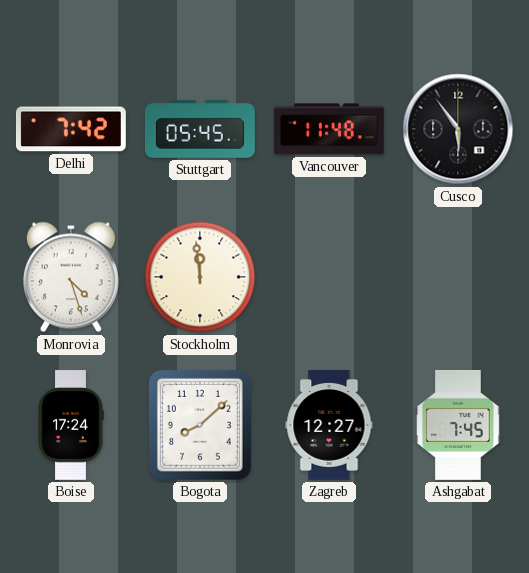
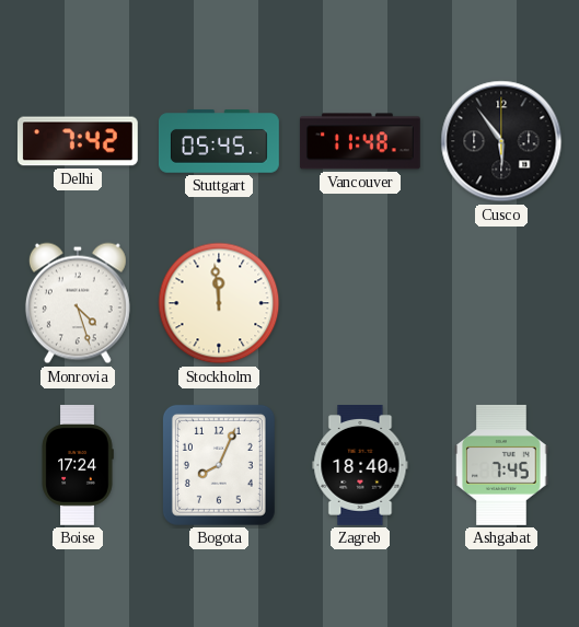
Bogota: 8:08 -> 8:04 (219, 465)
Zagreb: 12:27 -> 18:40 (360, 466)
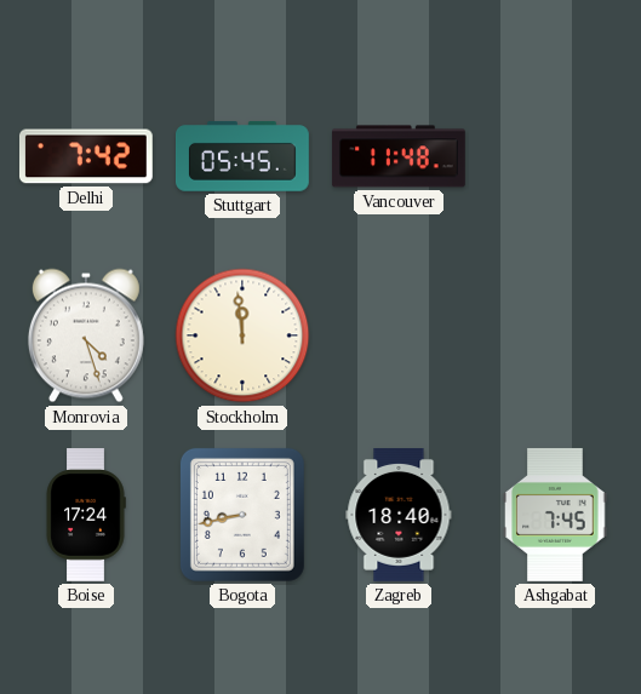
Cusco: 5:54 -> none (501, 141)
Bogota: 8:04 -> 8:43 (242, 515)
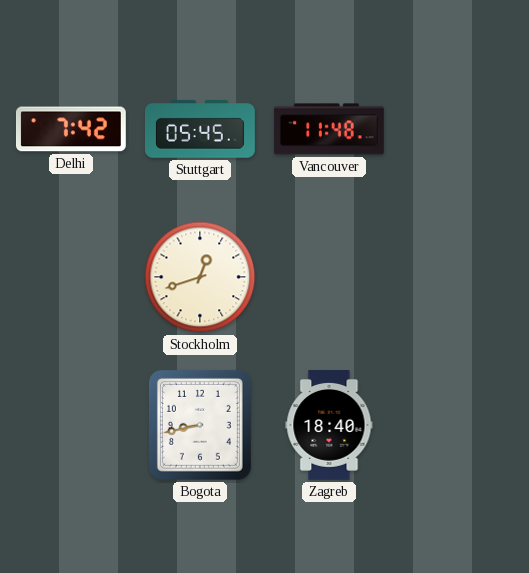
Monrovia: 4:27 -> none (86, 335)
Stockholm: 11:59 -> 12:42 (200, 277)
Boise: 17:24 -> none (86, 516)
Ashgabat: 7:45 -> none (555, 515)
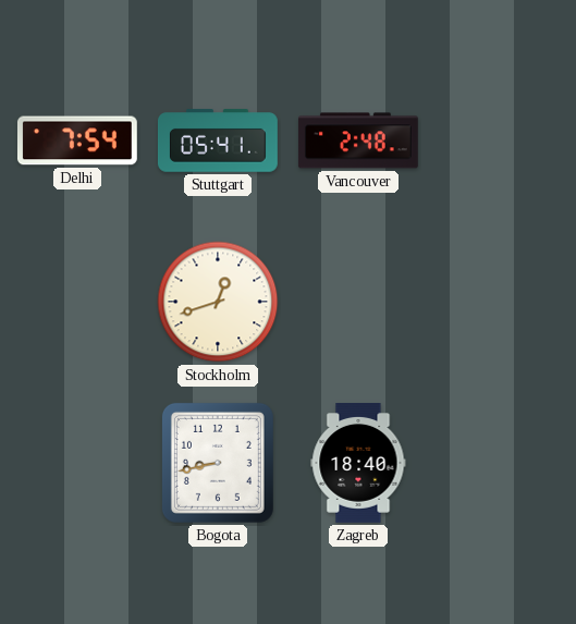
Delhi: 7:42 -> 7:54 (77, 140)
Stuttgart: 05:45 -> 05:41 (218, 140)
Vancouver: 11:48 -> 2:48 (358, 140)
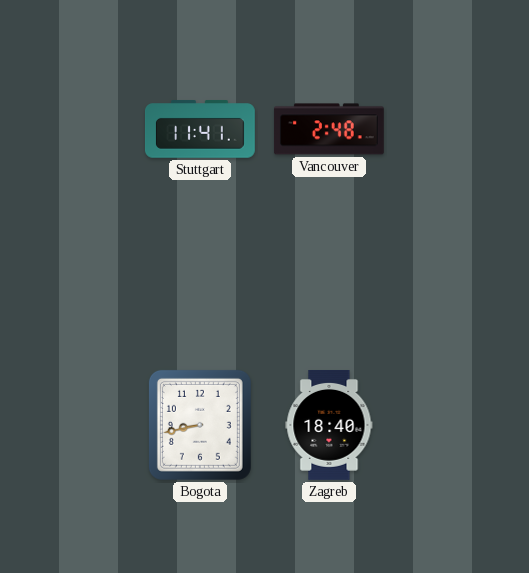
Delhi: 7:54 -> none (77, 140)
Stuttgart: 05:41 -> 11:41 (200, 129)
Stockholm: 12:42 -> none (218, 302)
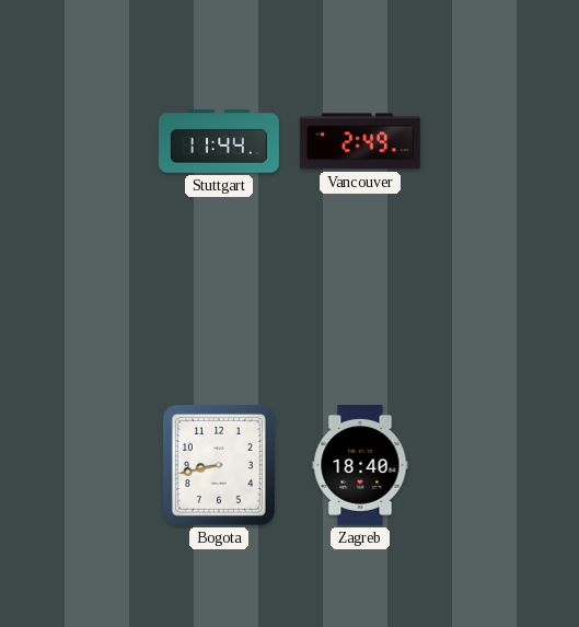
Stuttgart: 11:41 -> 11:44 (219, 141)
Vancouver: 2:48 -> 2:49 (360, 141)
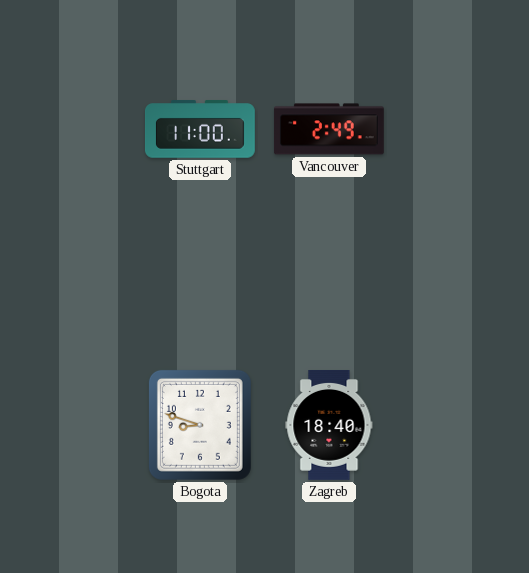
Stuttgart: 11:44 -> 11:00 (200, 129)
Bogota: 8:43 -> 8:48 (200, 425)
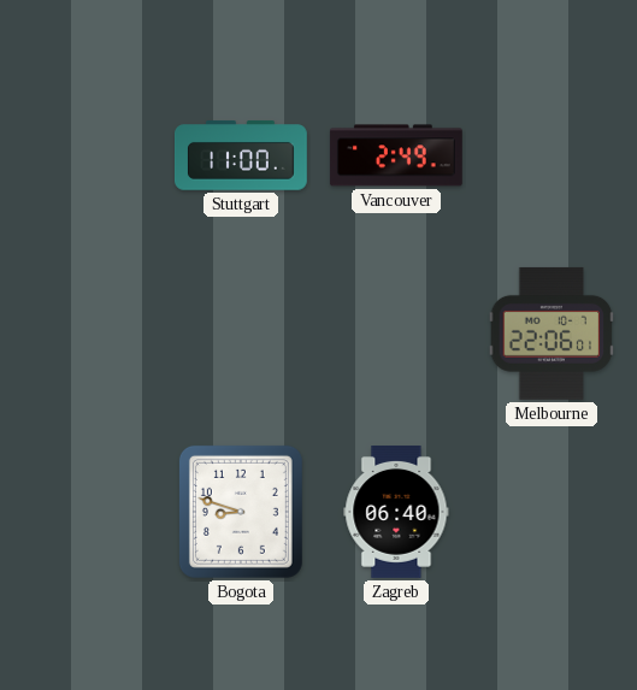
Melbourne: none -> 22:06 (552, 334)
Zagreb: 18:40 -> 06:40 (396, 513)
